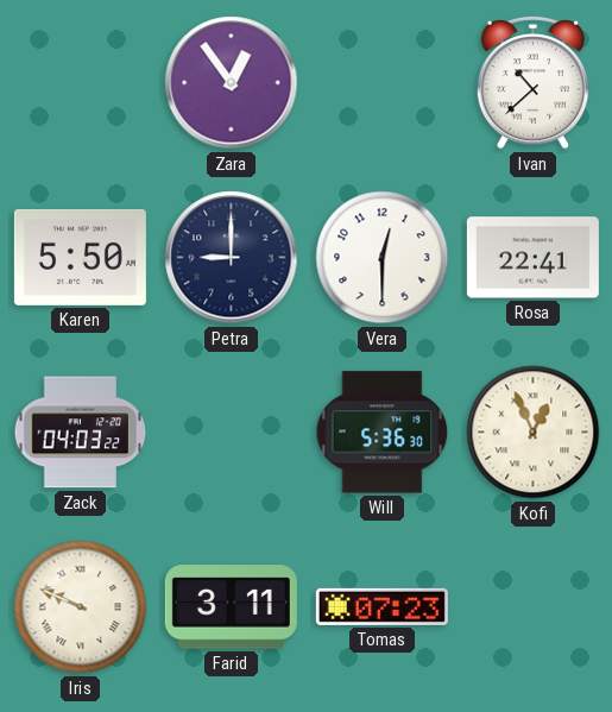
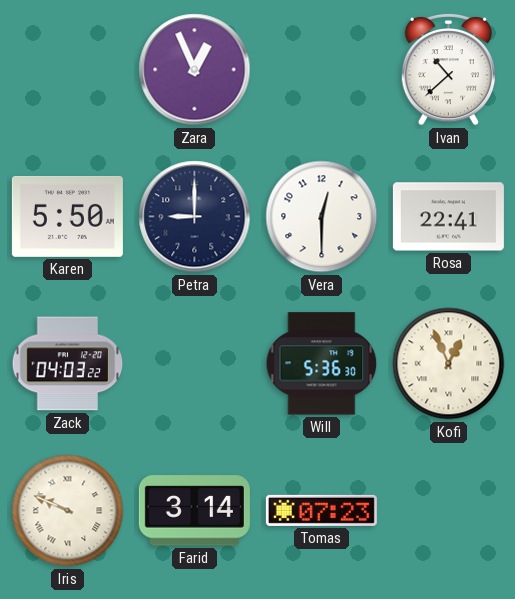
Zara: 12:54 -> 12:56 (195, 70)
Farid: 3:11 -> 3:14 (194, 511)
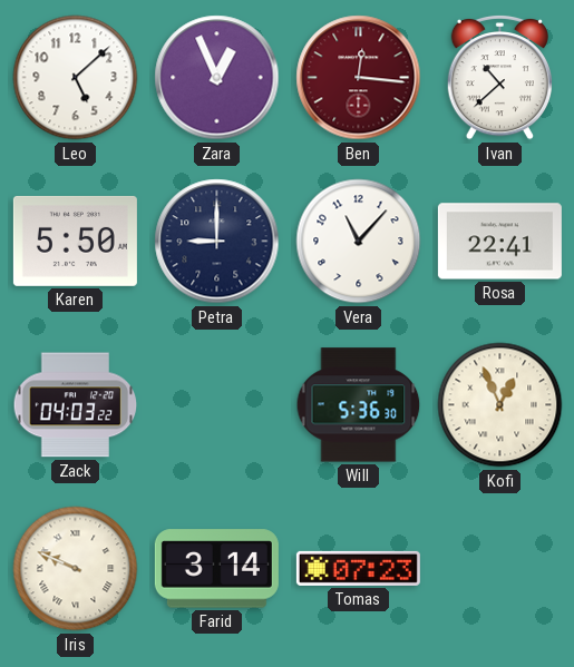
Leo: none -> 5:08 (76, 78)
Ben: none -> 12:16 (359, 78)
Vera: 12:30 -> 11:07 (359, 242)
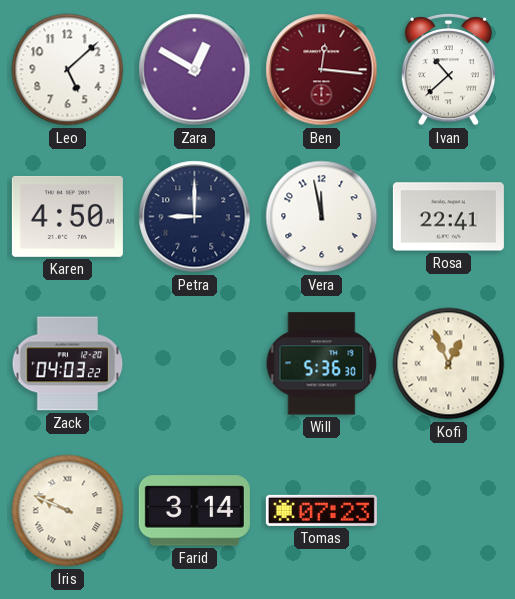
Zara: 12:56 -> 12:50 (195, 70)
Karen: 5:50 -> 4:50 (67, 216)
Vera: 11:07 -> 11:58 (322, 217)
